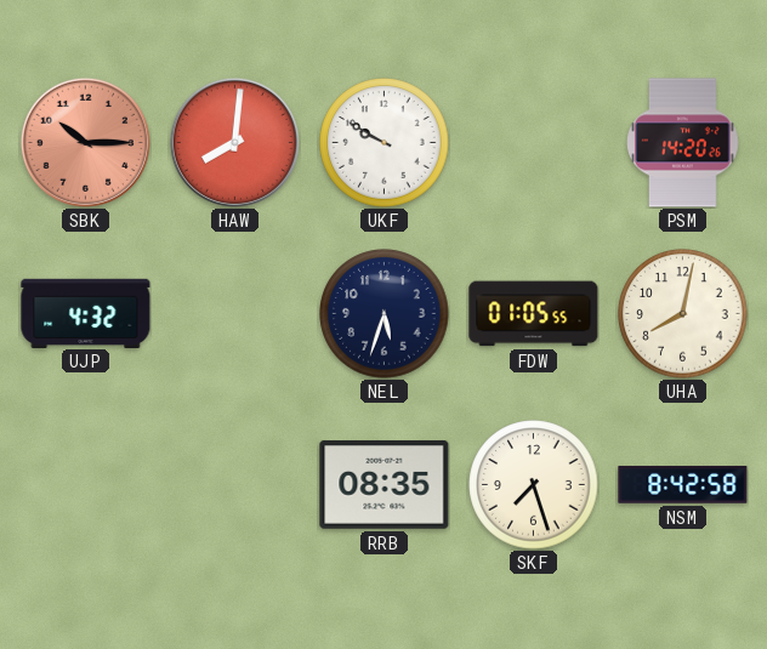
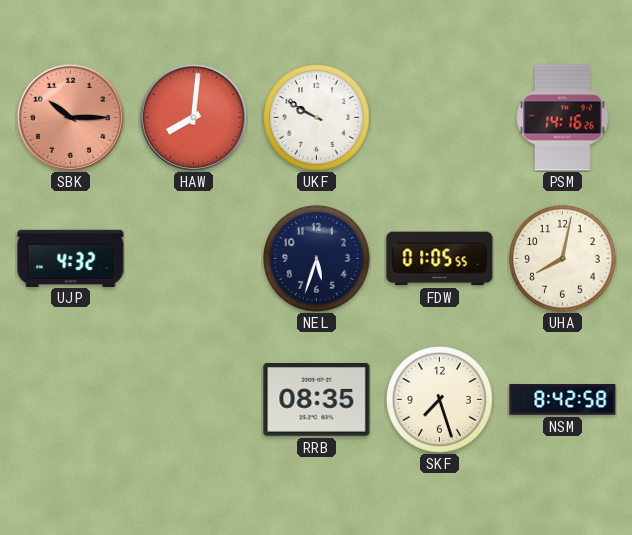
PSM: 14:20 -> 14:16 (563, 118)
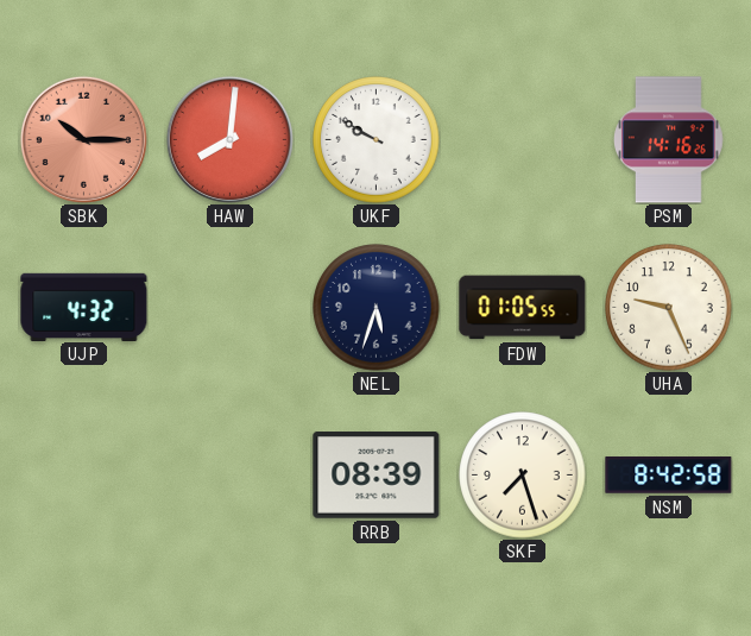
UHA: 8:02 -> 9:26 (669, 308)
RRB: 08:35 -> 08:39 (377, 476)
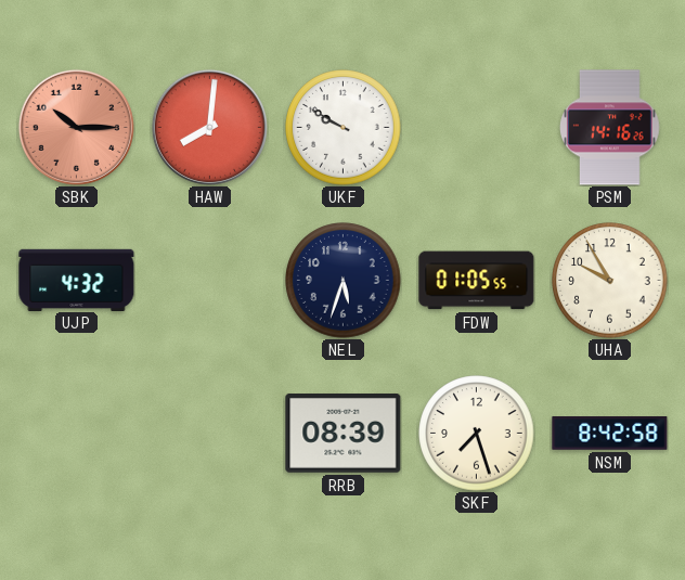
UHA: 9:26 -> 9:55 (610, 281)
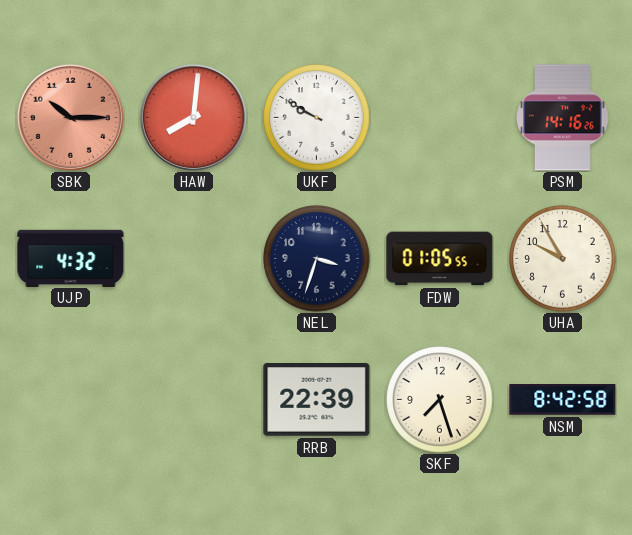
NEL: 5:33 -> 3:33 (317, 259)
RRB: 08:39 -> 22:39 (317, 400)
